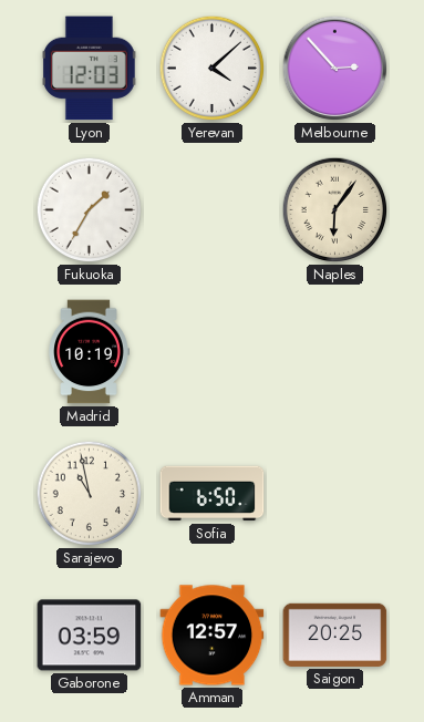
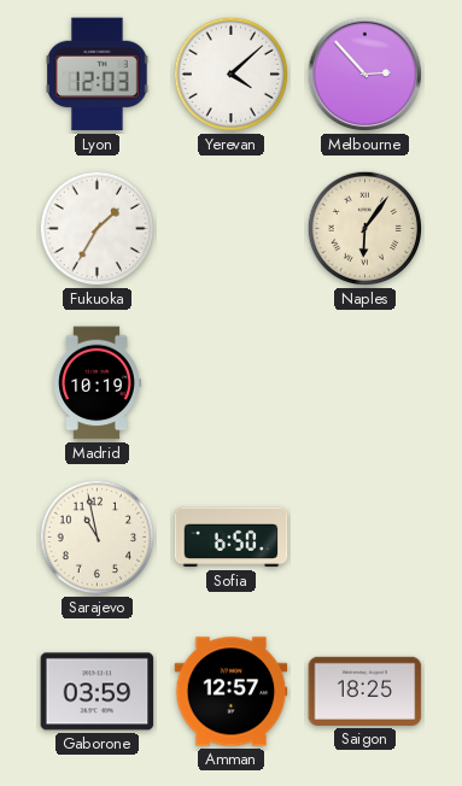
Saigon: 20:25 -> 18:25 (365, 691)
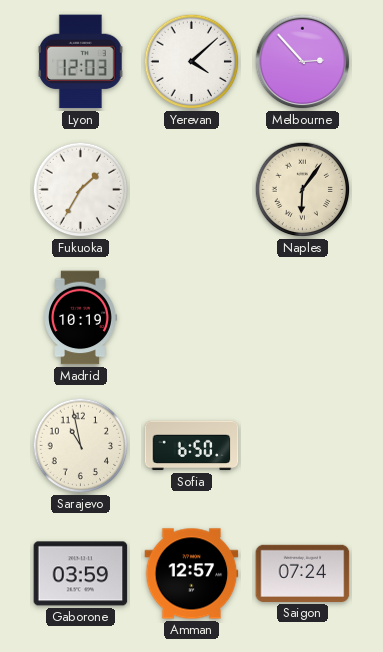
Saigon: 18:25 -> 07:24 (303, 573)
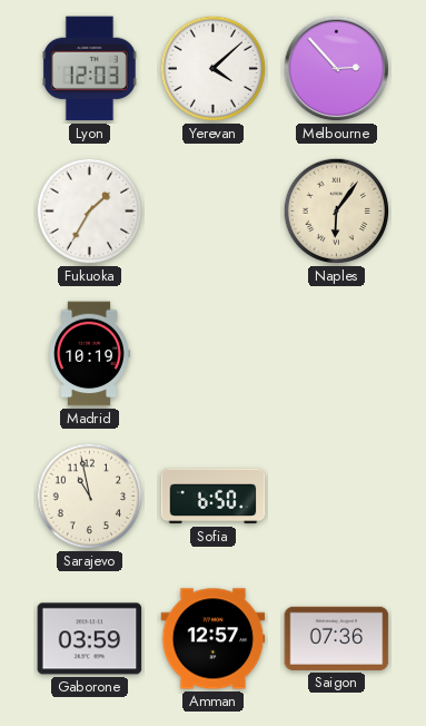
Saigon: 07:24 -> 07:36 (337, 638)
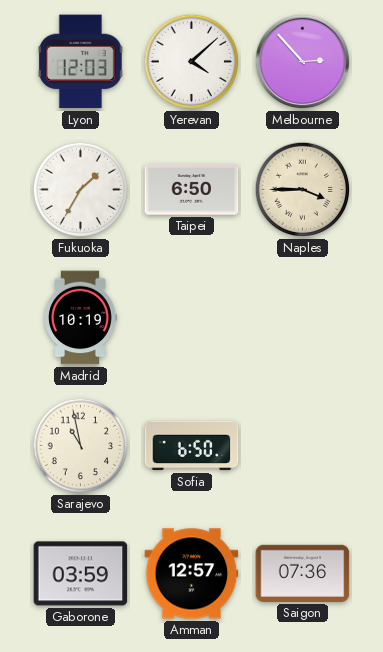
Taipei: none -> 6:50 (192, 190)
Naples: 6:06 -> 3:45 (303, 190)
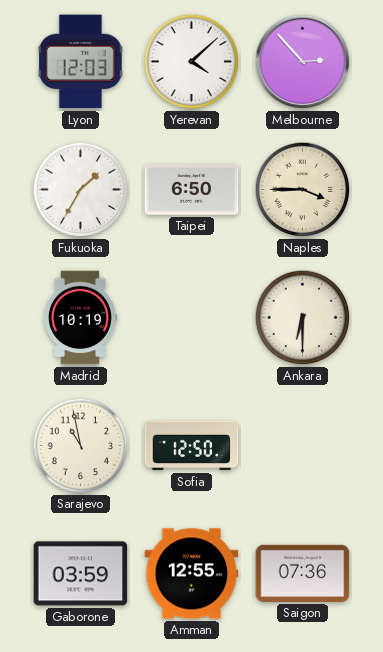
Ankara: none -> 6:30 (303, 318)
Sofia: 6:50 -> 12:50 (192, 446)
Amman: 12:57 -> 12:55 (192, 574)
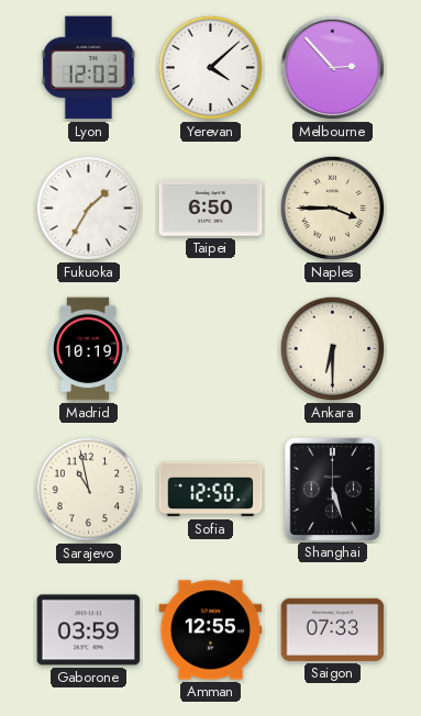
Shanghai: none -> 5:27 (332, 489)
Saigon: 07:36 -> 07:33 (333, 629)
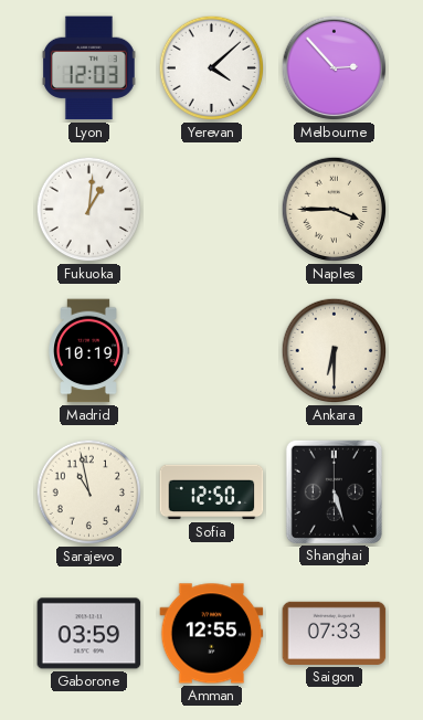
Fukuoka: 1:35 -> 1:01 (89, 210)
Taipei: 6:50 -> none (211, 209)
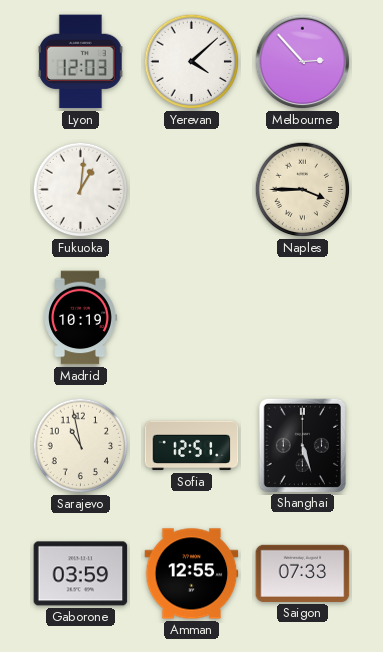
Ankara: 6:30 -> none (335, 351)
Sofia: 12:50 -> 12:51 (192, 446)
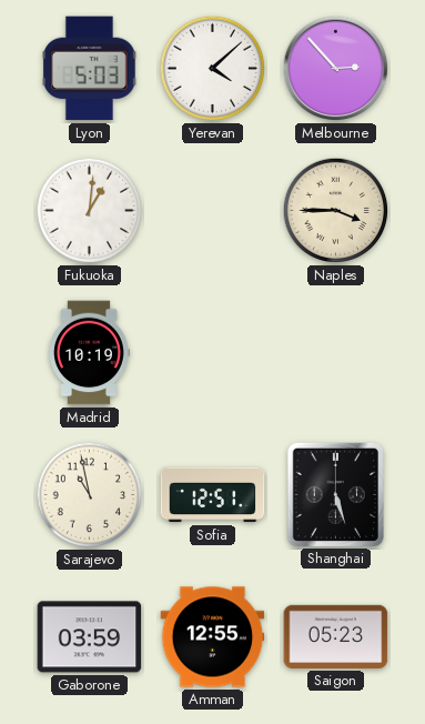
Lyon: 12:03 -> 5:03 (89, 69)
Saigon: 07:33 -> 05:23 (336, 636)
